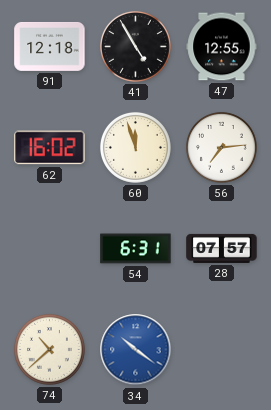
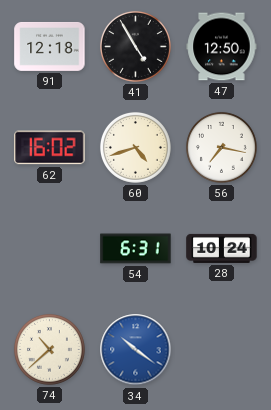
47: 12:55 -> 12:50 (222, 47)
60: 11:57 -> 4:42 (135, 147)
56: 7:14 -> 7:17 (221, 147)
28: 07:57 -> 10:24 (222, 248)
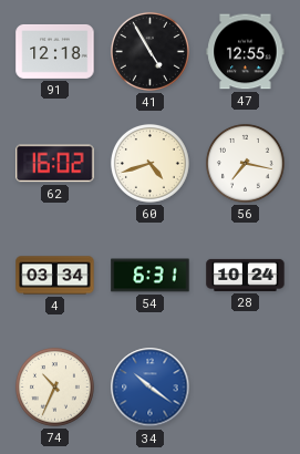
47: 12:50 -> 12:55 (246, 52)
4: none -> 03:34 (55, 276)
74: 10:38 -> 10:34 (54, 386)
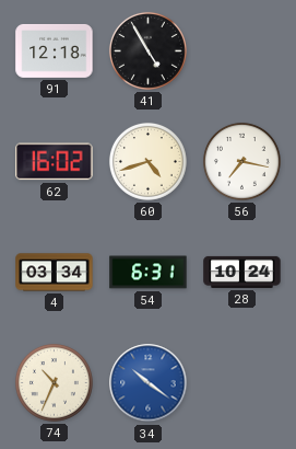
47: 12:55 -> none (246, 52)
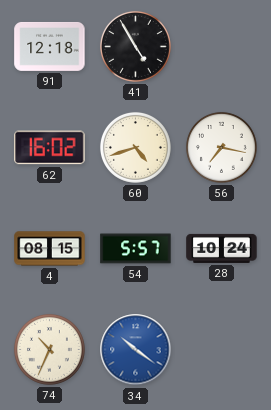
4: 03:34 -> 08:15 (50, 249)
54: 6:31 -> 5:57 (136, 249)
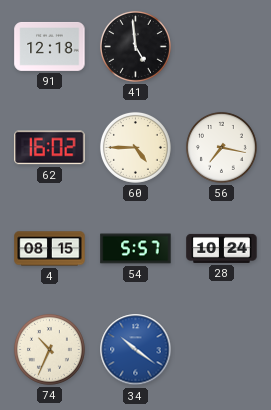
41: 4:55 -> 4:59 (135, 46)
60: 4:42 -> 4:45 (135, 147)
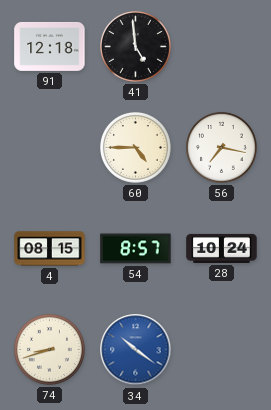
62: 16:02 -> none (50, 148)
54: 5:57 -> 8:57 (136, 249)
74: 10:34 -> 8:42 (49, 349)
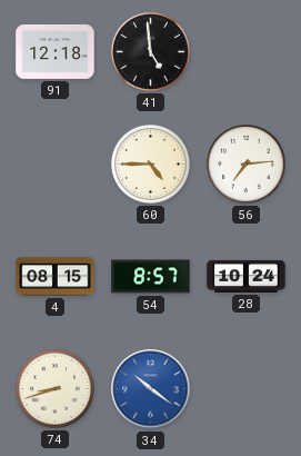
56: 7:17 -> 7:14 (245, 163)
